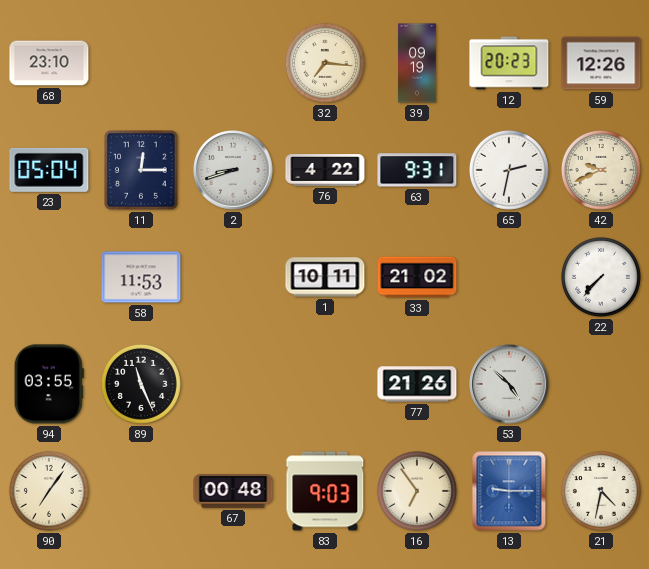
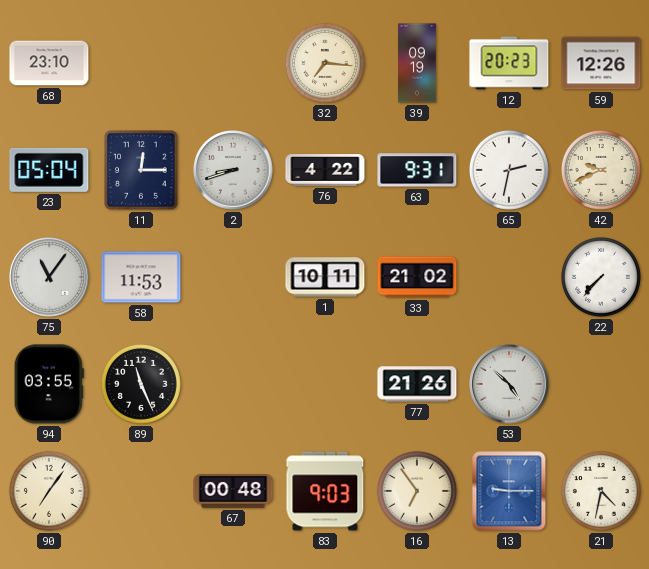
75: none -> 11:06 (49, 277)
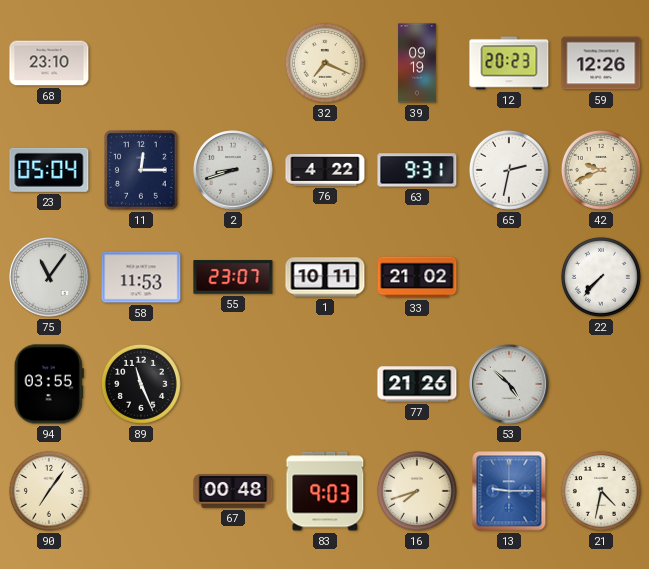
32: 7:16 -> 7:19 (325, 63)
55: none -> 23:07 (233, 277)
16: 6:54 -> 7:42 (417, 491)
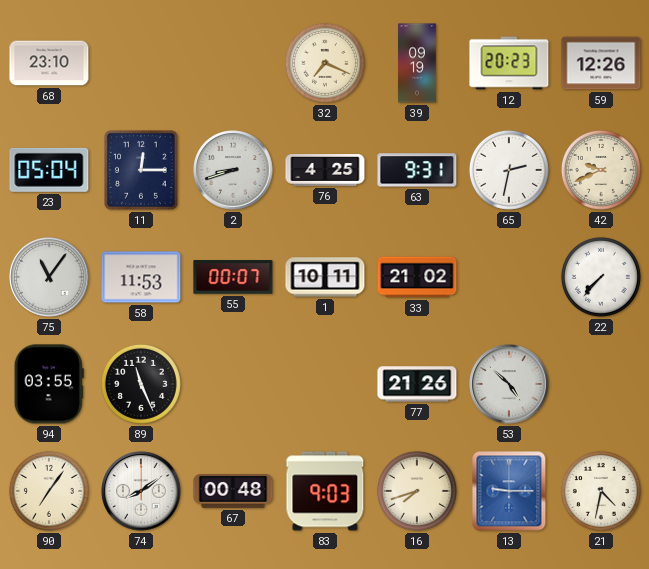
76: 4:22 -> 4:25 (325, 170)
55: 23:07 -> 00:07 (233, 277)
74: none -> 8:09 (141, 491)
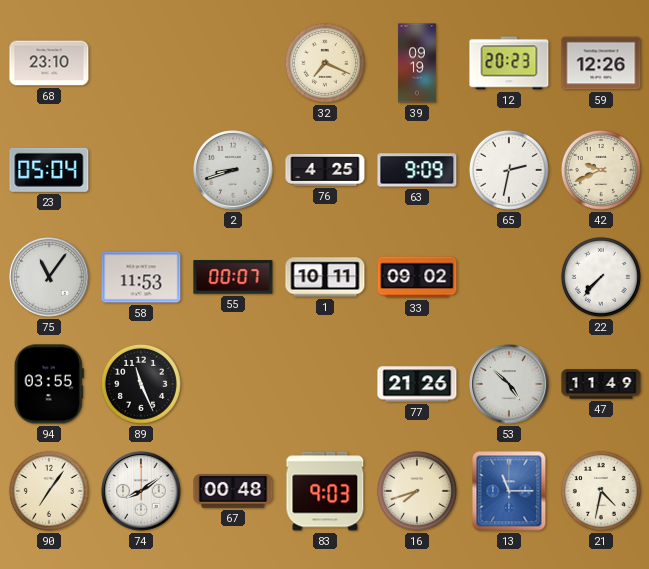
11: 12:15 -> none (142, 170)
63: 9:31 -> 9:09 (417, 170)
33: 21:02 -> 09:02 (417, 277)
47: none -> 11:49 (601, 384)
13: 9:15 -> 11:15 (509, 491)
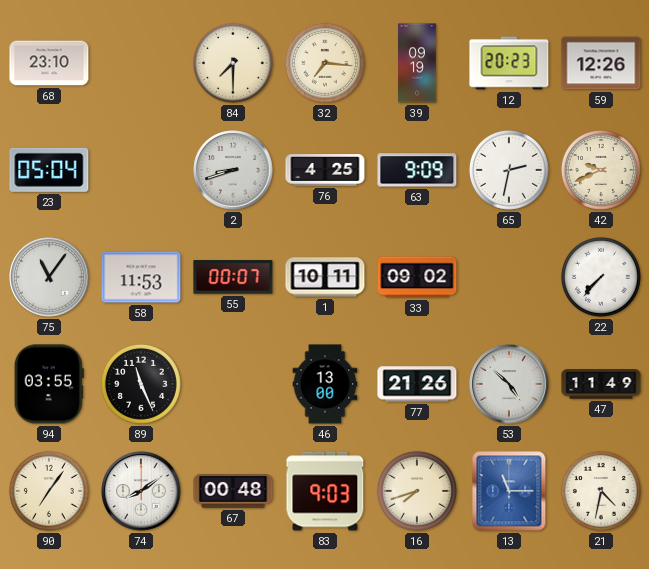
84: none -> 7:30 (233, 63)
32: 7:19 -> 7:16 (325, 63)
46: none -> 13:00 (325, 384)
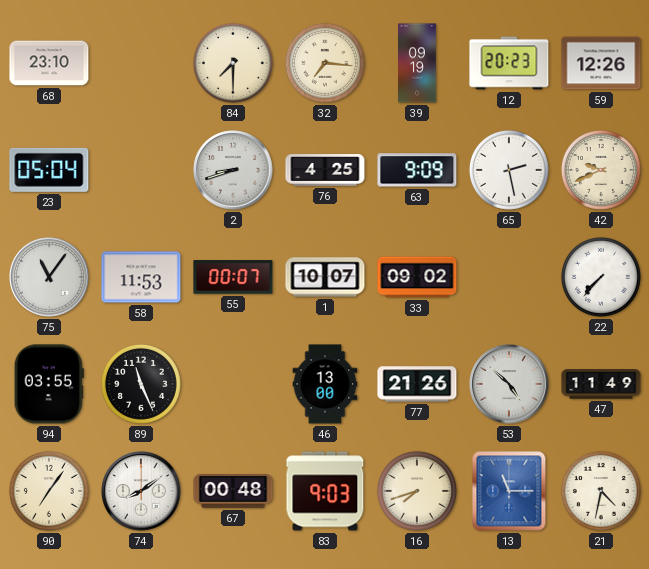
65: 2:32 -> 2:28 (509, 170)
1: 10:11 -> 10:07 (325, 277)
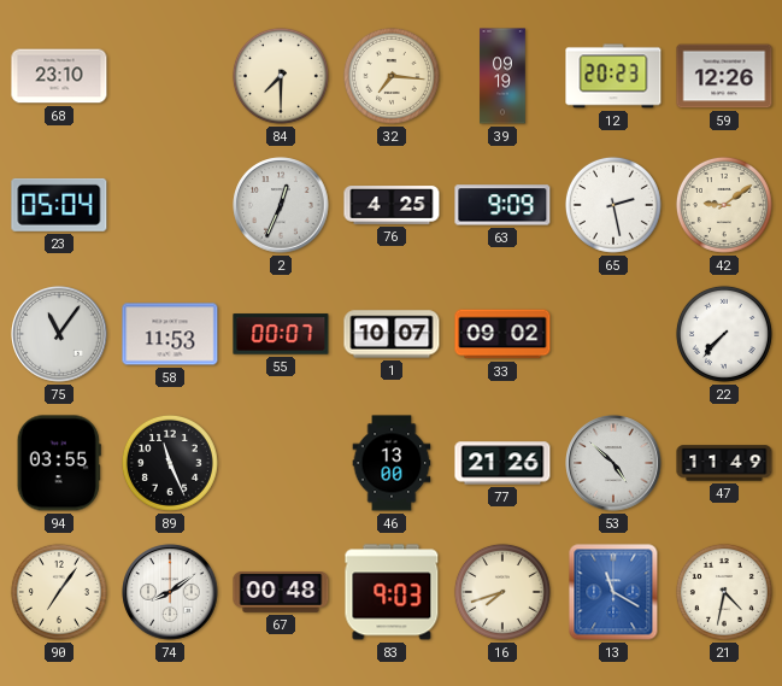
2: 8:42 -> 12:34 (281, 205)
42: 9:41 -> 9:09 (724, 205)
13: 11:15 -> 11:20 (613, 592)
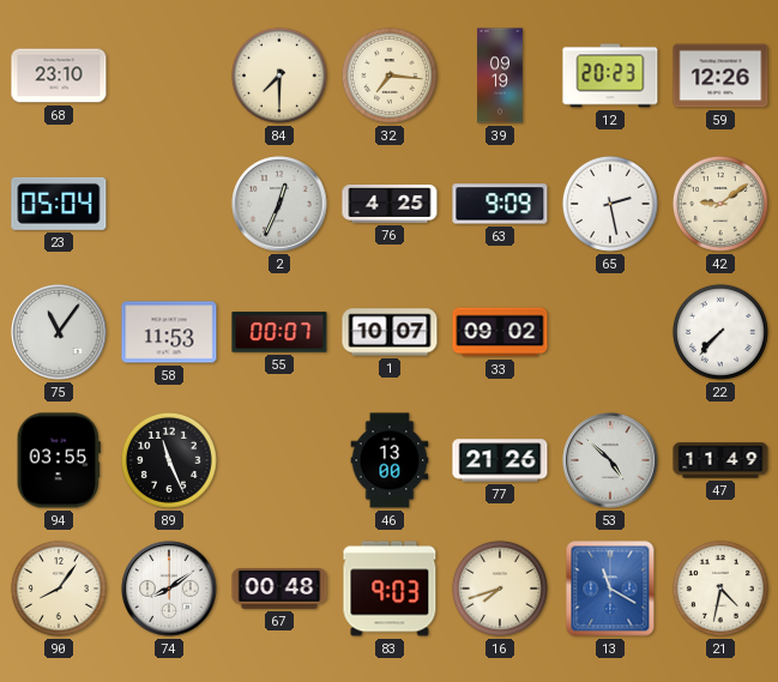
90: 7:06 -> 8:06 (59, 589)
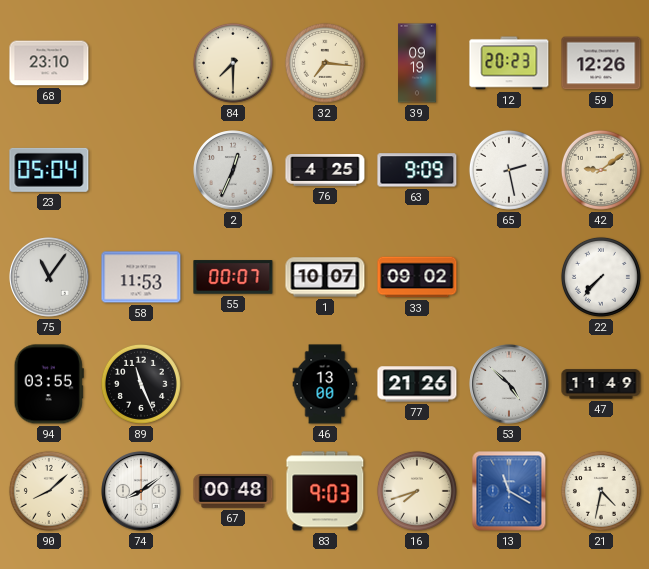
90: 8:06 -> 8:08 (49, 491)
